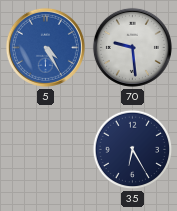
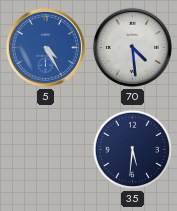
70: 9:29 -> 4:29 (132, 47)
35: 6:25 -> 5:31 (133, 150)
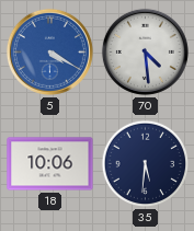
5: 4:25 -> 4:20 (49, 51)
18: none -> 10:06 (50, 164)
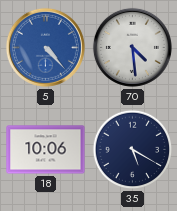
5: 4:20 -> 4:23 (45, 47)
35: 5:31 -> 5:20 (133, 150)
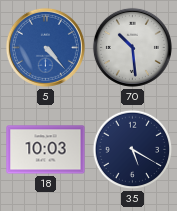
70: 4:29 -> 10:29 (132, 47)
18: 10:06 -> 10:03 (46, 150)
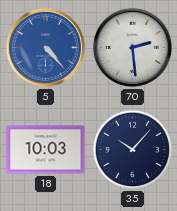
70: 10:29 -> 2:29 (132, 47)
35: 5:20 -> 10:07 (133, 150)
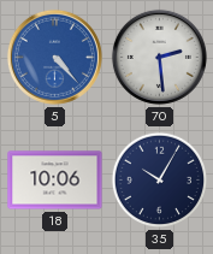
18: 10:03 -> 10:06 (55, 181)
35: 10:07 -> 10:05 (160, 181)
